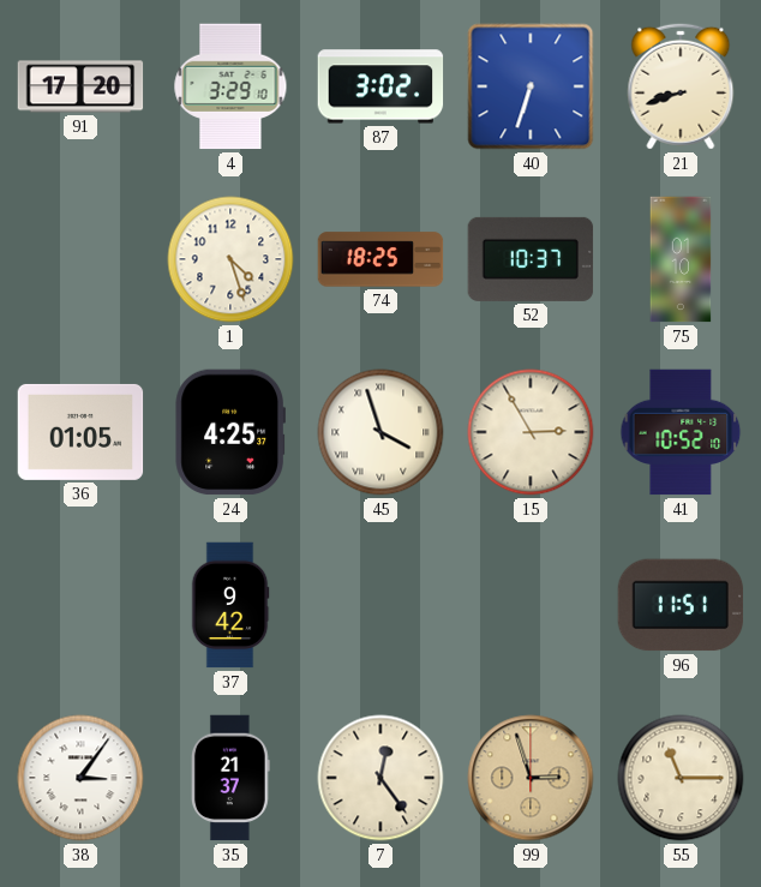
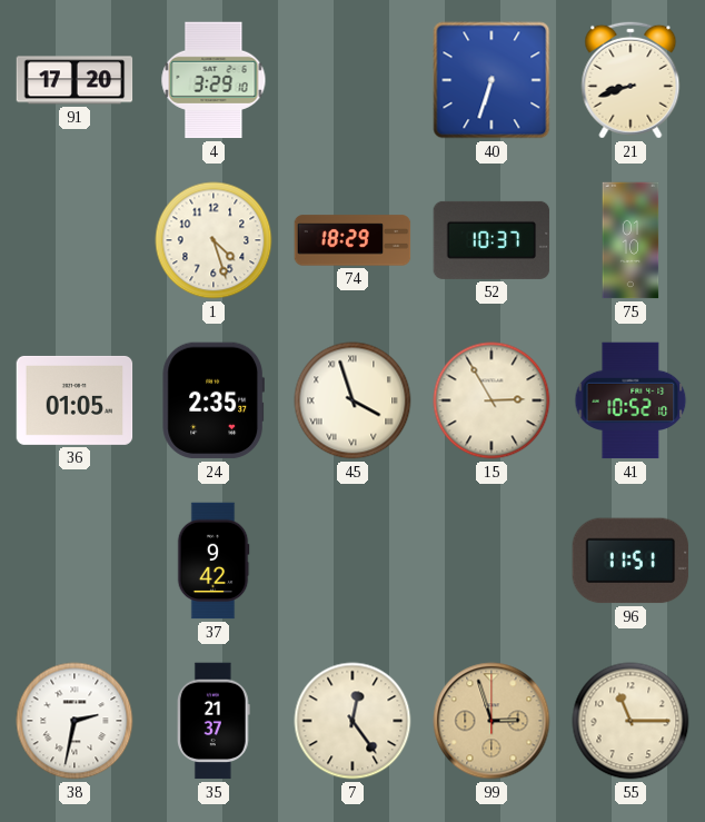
87: 3:02 -> none (380, 86)
74: 18:25 -> 18:29 (352, 240)
24: 4:25 -> 2:35 (212, 400)
38: 3:06 -> 2:32 (75, 721)
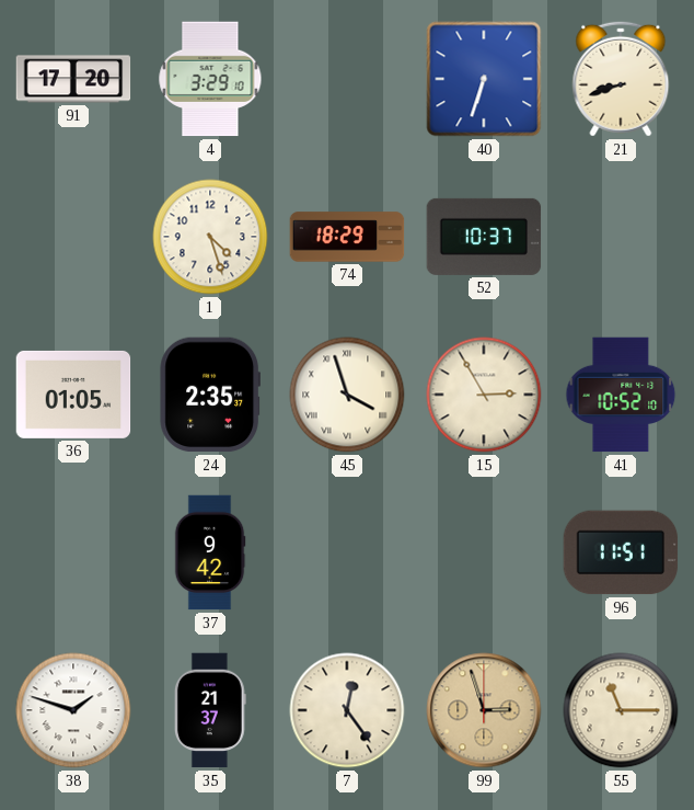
75: 01:10 -> none (630, 240)
38: 2:32 -> 1:48 (73, 710)
